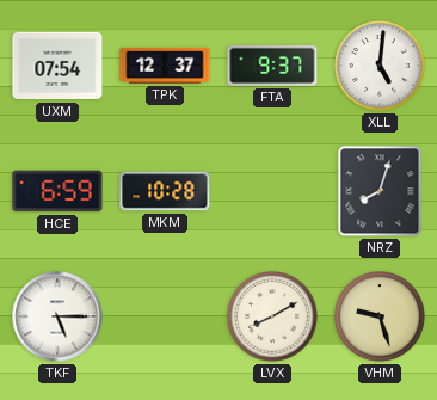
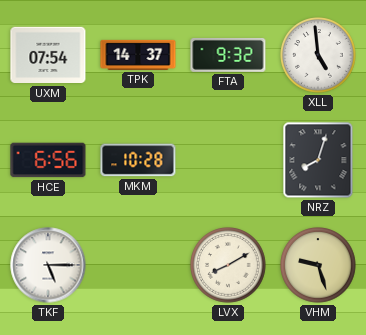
TPK: 12:37 -> 14:37 (138, 55)
FTA: 9:37 -> 9:32 (228, 55)
XLL: 5:01 -> 4:59 (318, 55)
HCE: 6:59 -> 6:56 (48, 160)
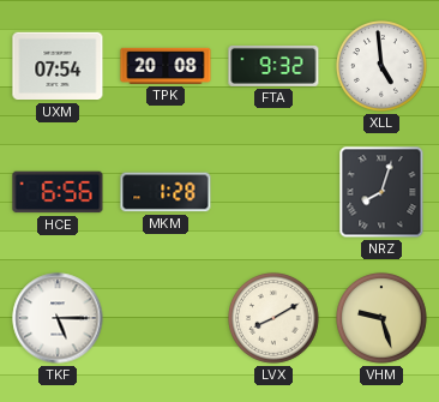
TPK: 14:37 -> 20:08 (166, 66)
MKM: 10:28 -> 1:28 (166, 192)
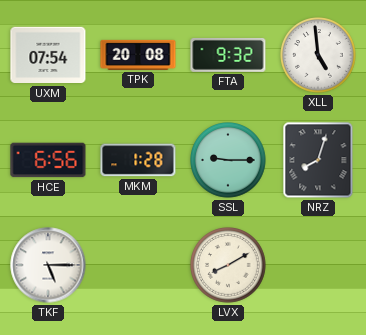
SSL: none -> 9:15 (228, 160)
VHM: 9:27 -> none (381, 318)
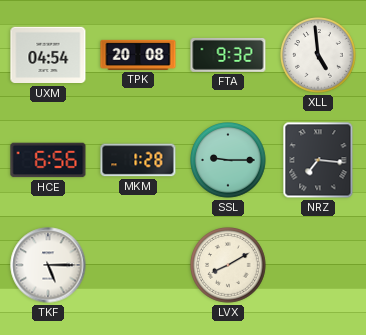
UXM: 07:54 -> 04:54 (48, 55)
NRZ: 8:03 -> 7:16 (318, 160)
